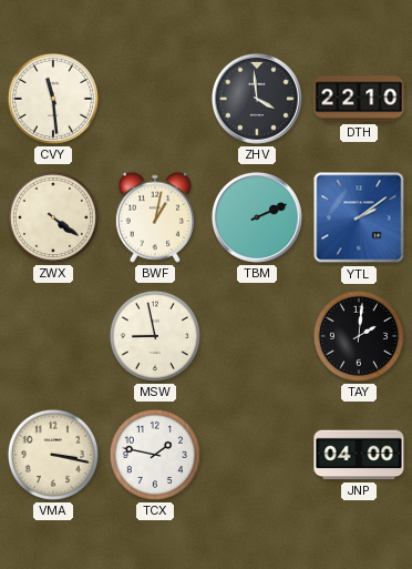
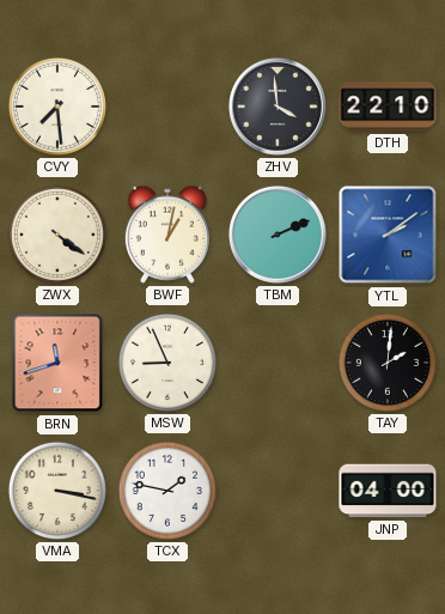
CVY: 11:29 -> 7:29 (57, 107)
BRN: none -> 11:42 (57, 363)
MSW: 8:58 -> 8:56 (167, 363)
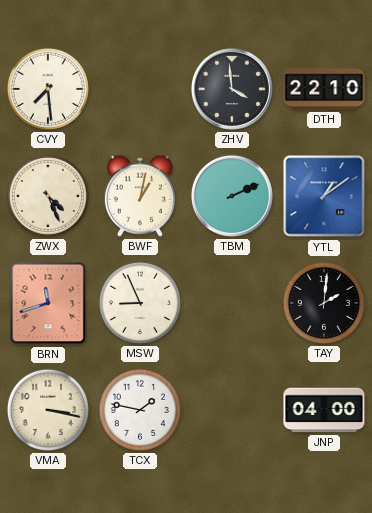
ZWX: 4:21 -> 4:26 (48, 196)
YTL: 2:09 -> 1:09 (324, 196)
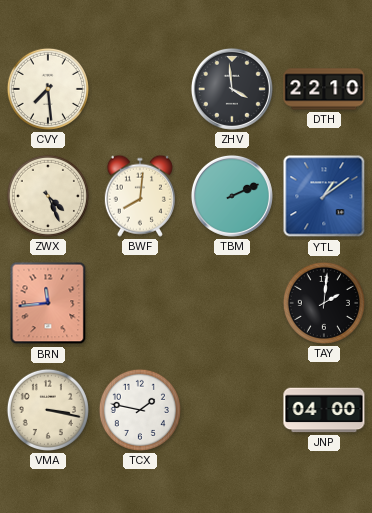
BWF: 1:02 -> 8:01 (140, 196)
BRN: 11:42 -> 11:44 (48, 303)
MSW: 8:56 -> none (140, 303)
